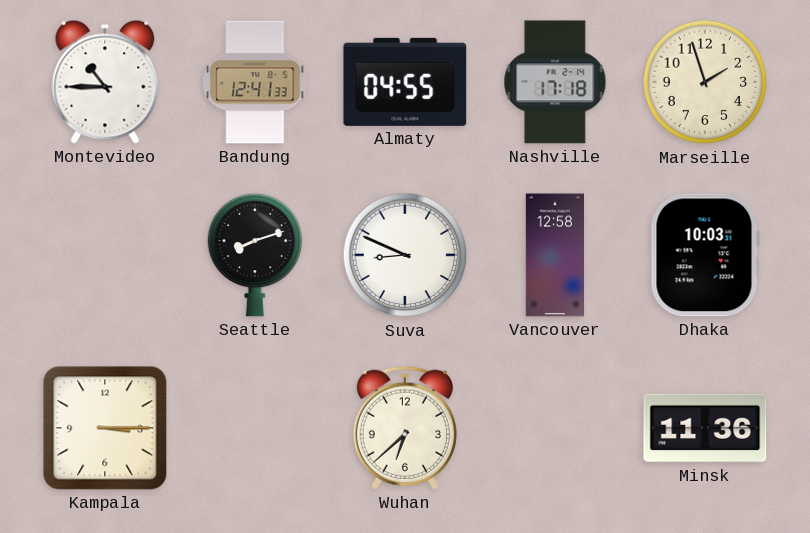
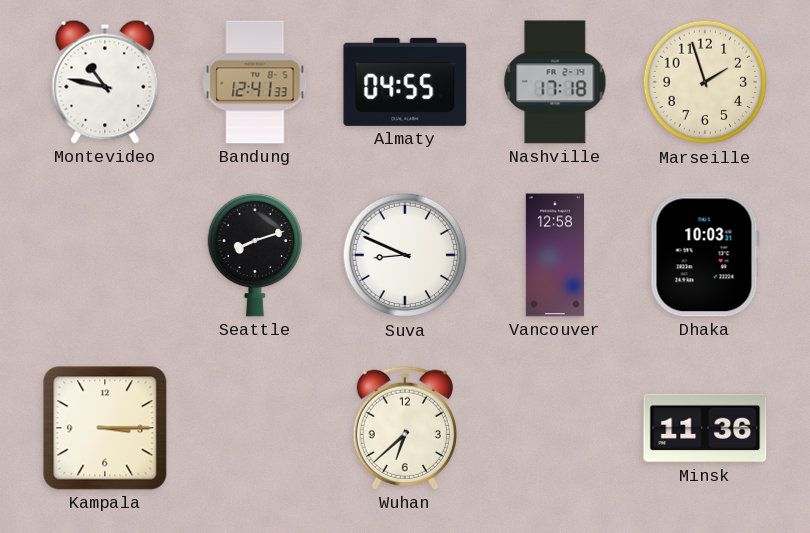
Montevideo: 10:45 -> 10:47 (105, 82)
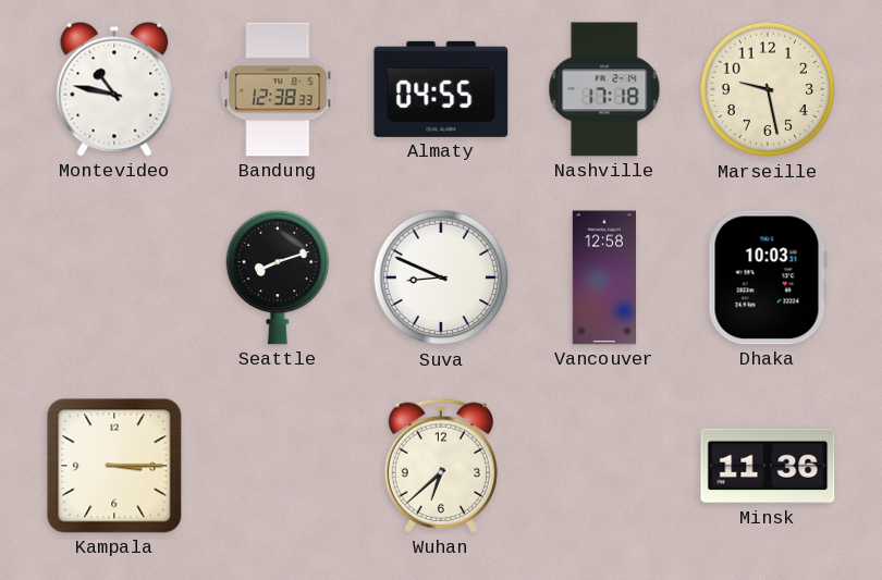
Bandung: 12:41 -> 12:38 (278, 89)
Marseille: 1:57 -> 9:28 (768, 89)
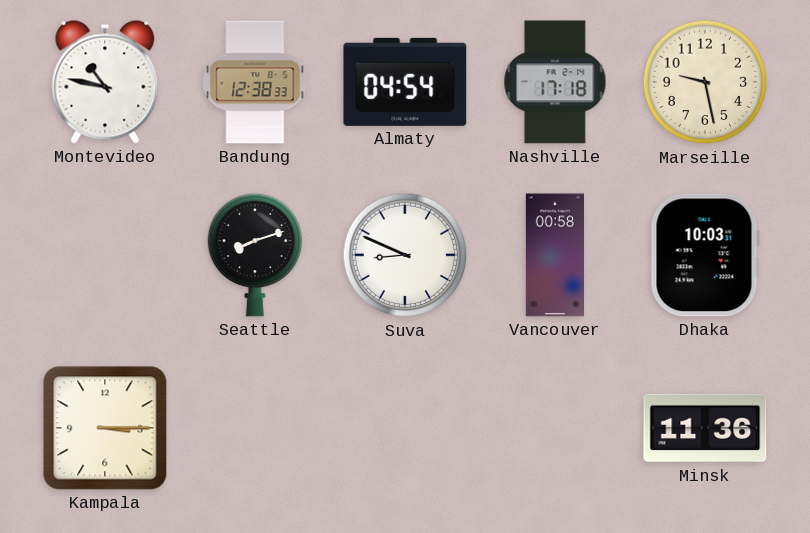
Almaty: 04:55 -> 04:54 (405, 82)
Vancouver: 12:58 -> 00:58 (554, 255)
Wuhan: 6:38 -> none (441, 466)
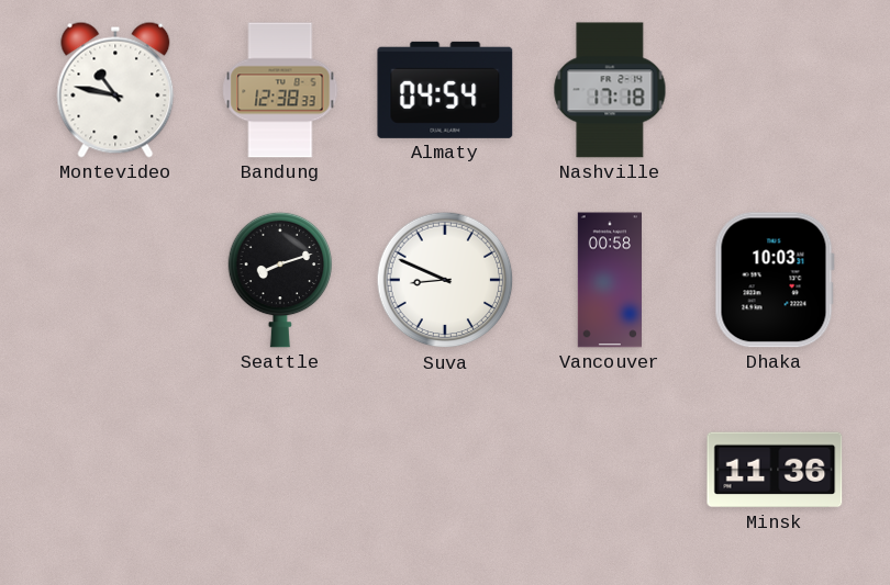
Marseille: 9:28 -> none (705, 82)
Kampala: 3:15 -> none (105, 428)
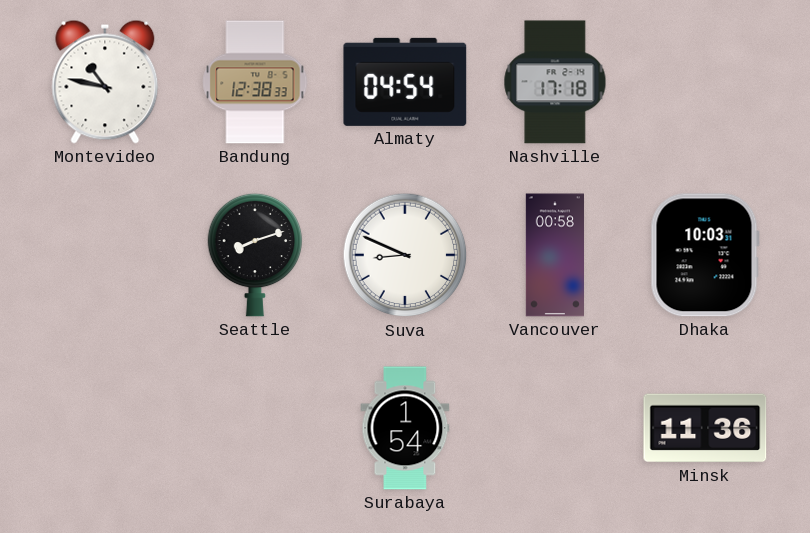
Surabaya: none -> 1:54 (405, 428)
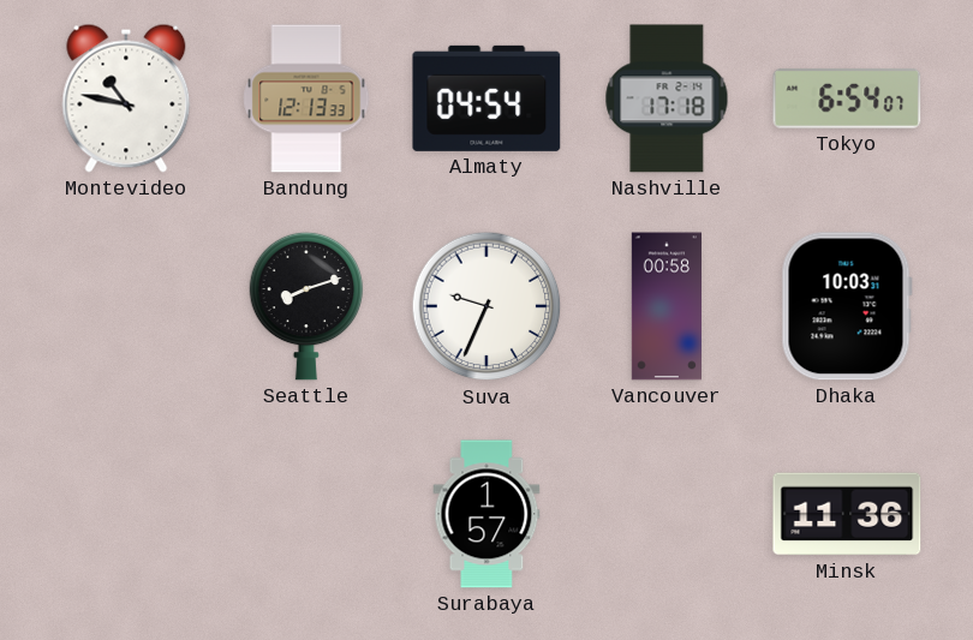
Bandung: 12:38 -> 12:13 (306, 98)
Tokyo: none -> 6:54 (847, 98)
Suva: 8:49 -> 9:34 (486, 306)
Surabaya: 1:54 -> 1:57 (486, 514)
